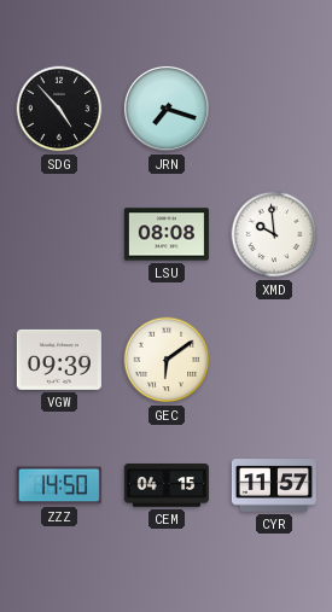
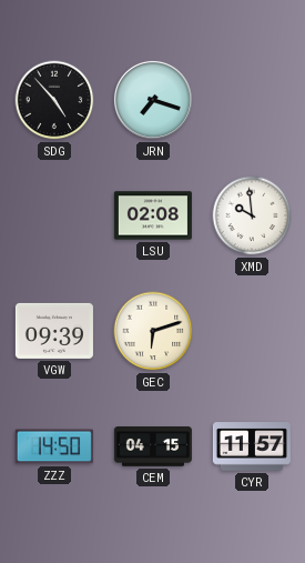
LSU: 08:08 -> 02:08 (153, 215)
GEC: 6:09 -> 6:12 (153, 331)
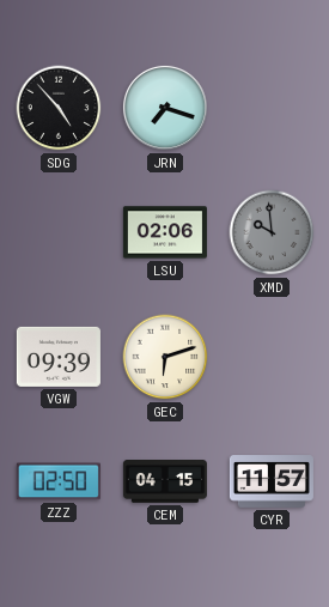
LSU: 02:08 -> 02:06 (165, 232)
XMD dial: white -> grey (272, 232)
ZZZ: 14:50 -> 02:50 (59, 481)
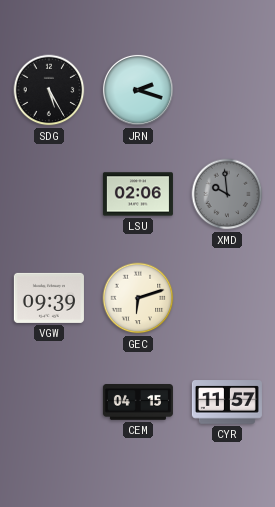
SDG: 4:53 -> 5:25 (49, 90)
JRN: 7:18 -> 2:18 (138, 90)
ZZZ: 02:50 -> none (59, 481)
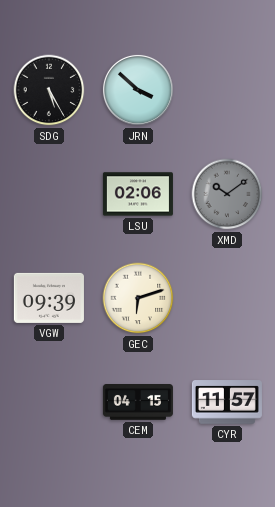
JRN: 2:18 -> 3:52 (138, 90)
XMD: 9:59 -> 10:09 (227, 194)
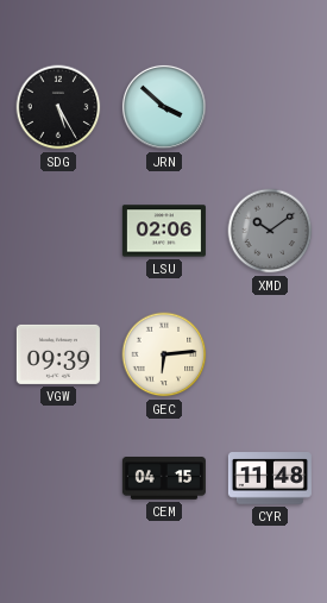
GEC: 6:12 -> 6:14 (164, 354)
CYR: 11:57 -> 11:48 (270, 478)
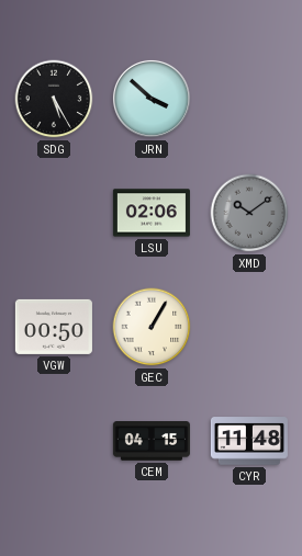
VGW: 09:39 -> 00:50 (54, 327)
GEC: 6:14 -> 1:05 (152, 327)
